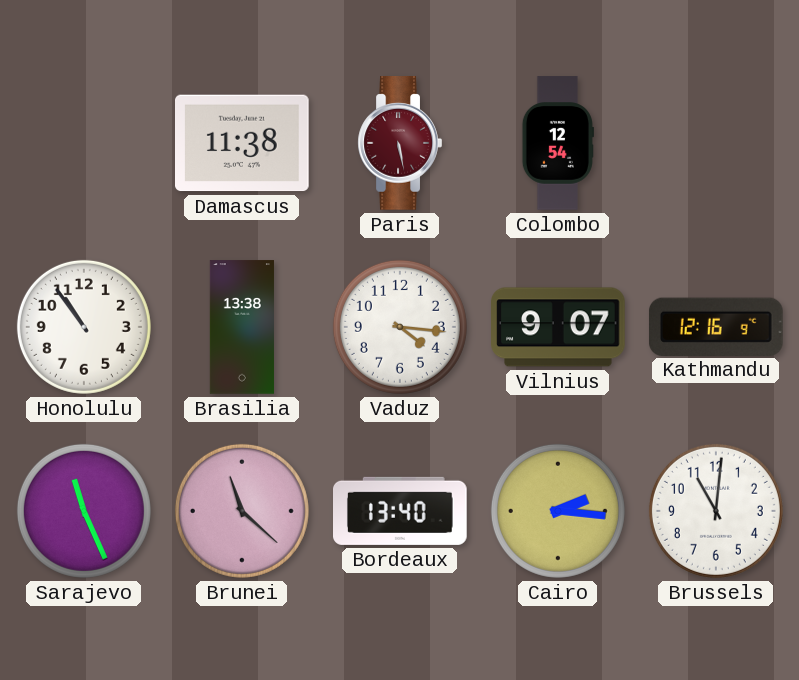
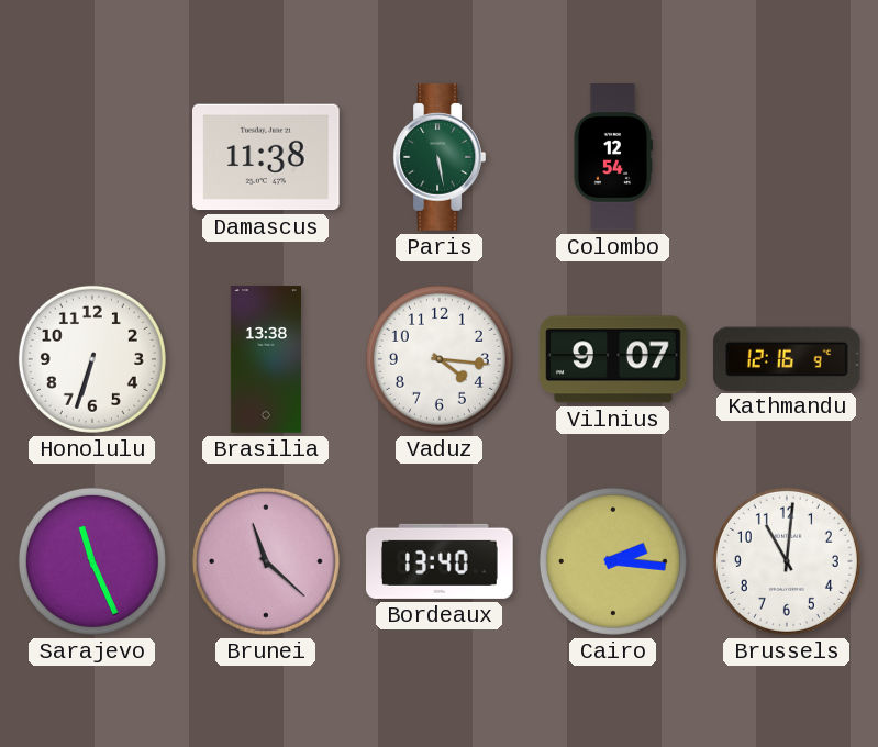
Paris dial: burgundy -> green (440, 157)
Honolulu: 10:54 -> 6:33 (92, 359)
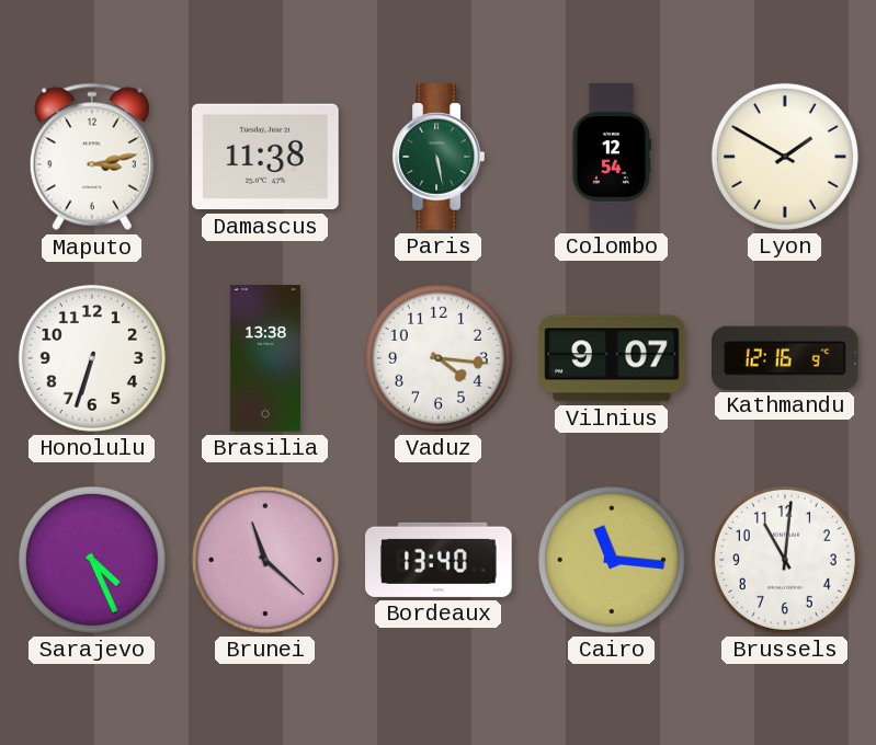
Maputo: none -> 3:13 (92, 157)
Lyon: none -> 1:50 (785, 157)
Sarajevo: 11:26 -> 4:26 (92, 560)
Cairo: 2:16 -> 11:16 (612, 560)
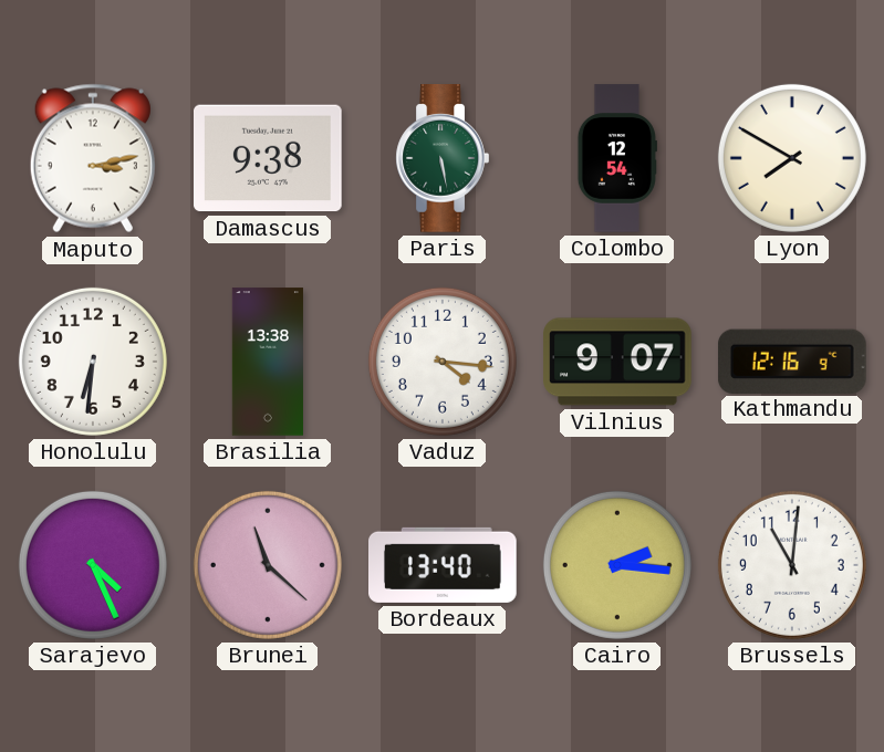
Damascus: 11:38 -> 9:38 (269, 158)
Lyon: 1:50 -> 7:50 (792, 158)
Honolulu: 6:33 -> 6:31 (93, 362)
Cairo: 11:16 -> 2:16 (617, 565)
